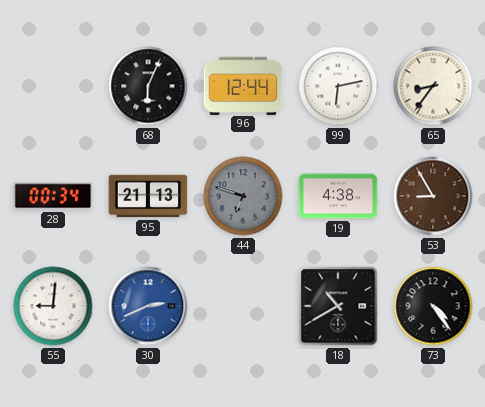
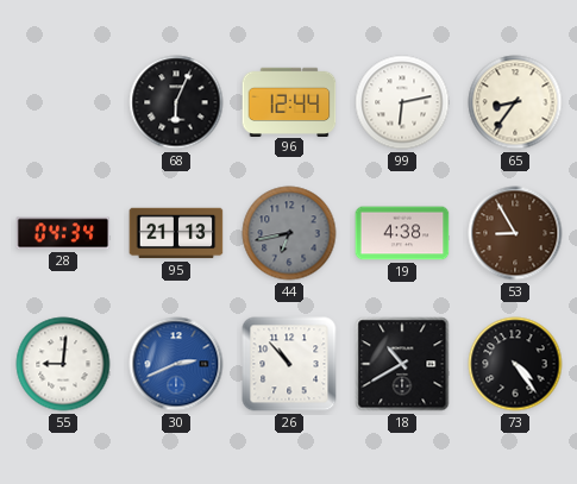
28: 00:34 -> 04:34 (63, 233)
44: 6:48 -> 6:43 (289, 233)
26: none -> 10:53 (289, 364)
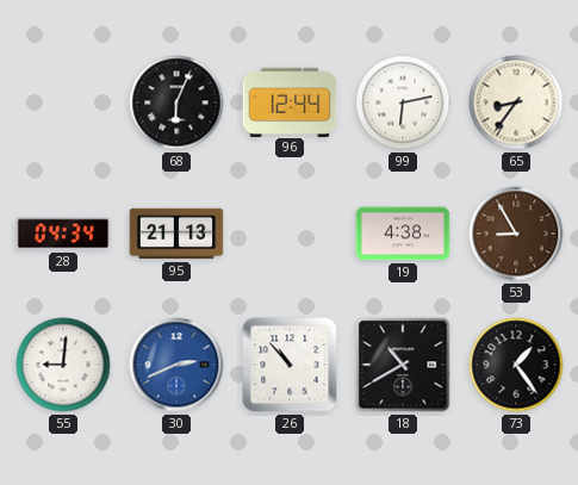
44: 6:43 -> none (289, 233)
73: 4:24 -> 1:24 (516, 365)
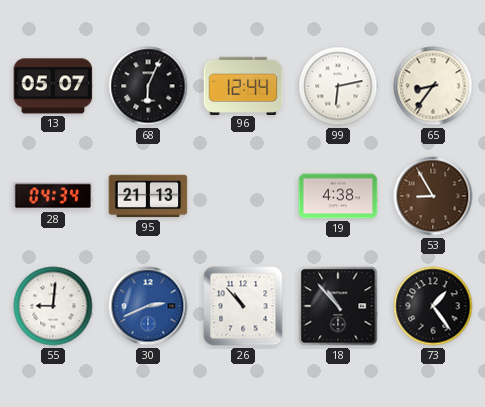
13: none -> 05:07 (53, 86)
18: 10:40 -> 10:53 (338, 306)
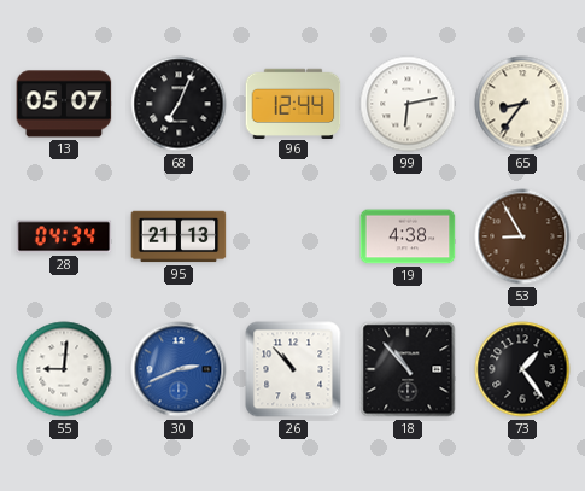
68: 6:04 -> 7:04 (179, 104)
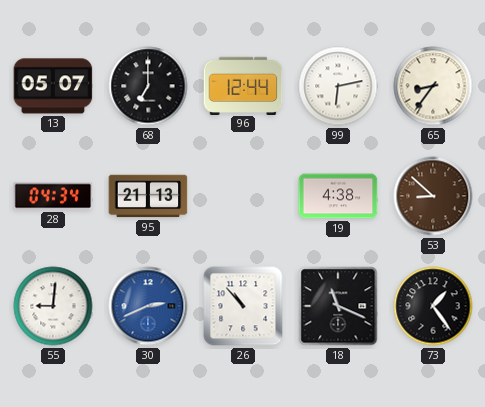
68: 7:04 -> 7:00 (148, 86)
53: 8:55 -> 8:52 (433, 196)
18: 10:53 -> 11:19 (338, 306)
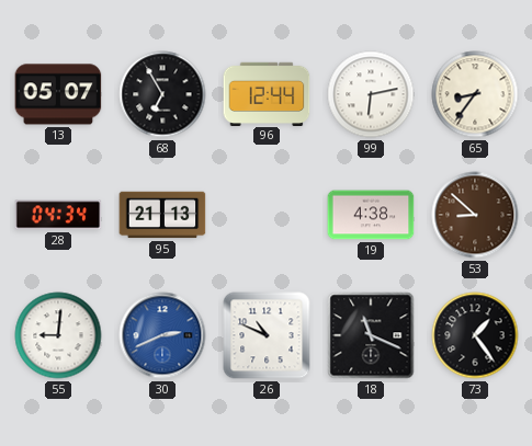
68: 7:00 -> 6:55 (162, 94)
26: 10:53 -> 10:49 (267, 335)
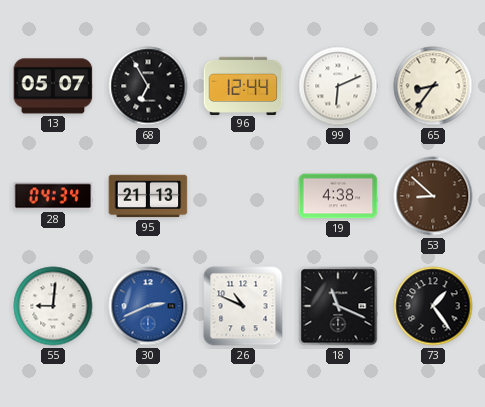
99: 6:13 -> 6:11 (338, 86)
